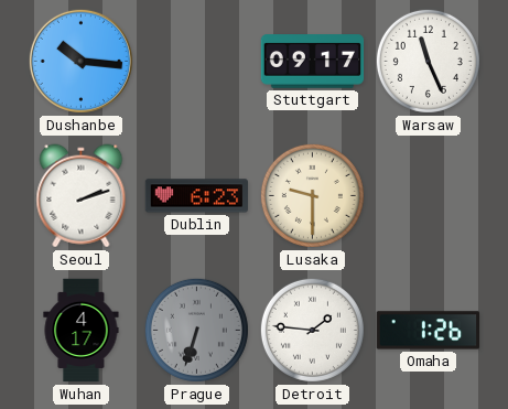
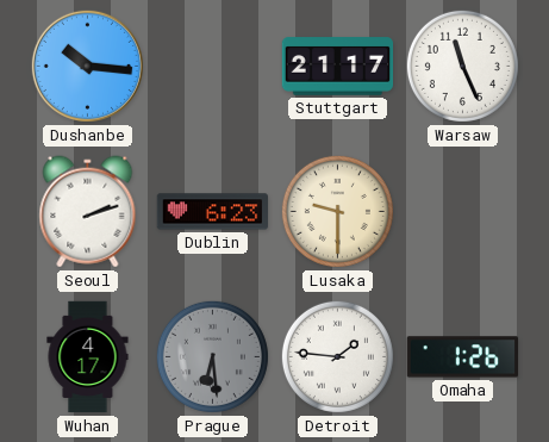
Stuttgart: 09:17 -> 21:17 (338, 67)
Prague: 6:33 -> 6:29 (212, 356)
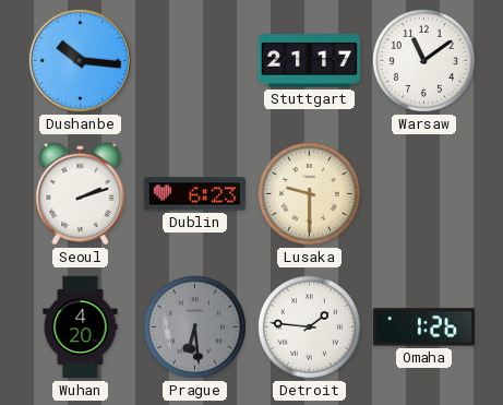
Warsaw: 11:26 -> 11:09 (423, 60)
Wuhan: 4:17 -> 4:20 (81, 327)
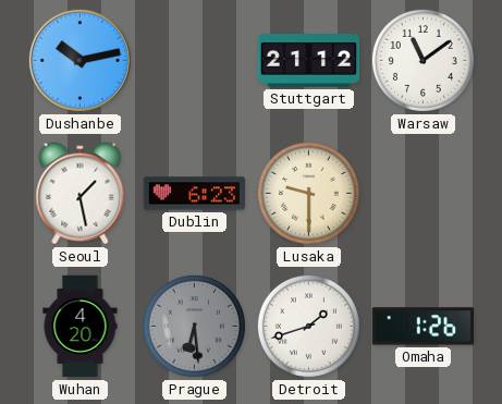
Dushanbe: 10:16 -> 10:13 (79, 60)
Stuttgart: 21:17 -> 21:12 (309, 61)
Seoul: 2:12 -> 1:28 (81, 194)
Detroit: 1:46 -> 1:42 (308, 326)
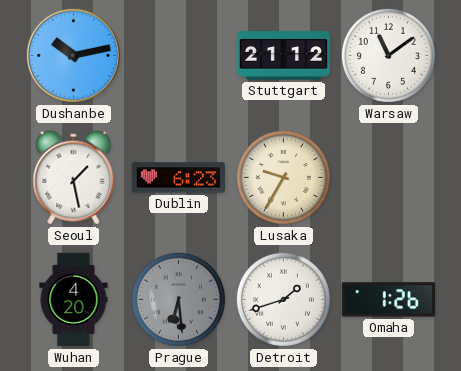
Lusaka: 9:30 -> 9:35 (283, 177)
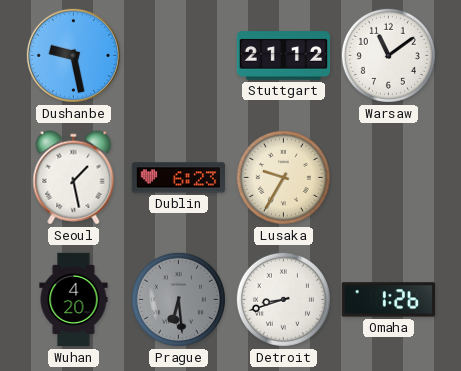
Dushanbe: 10:13 -> 9:28 (73, 55)
Detroit: 1:42 -> 8:42 (283, 299)
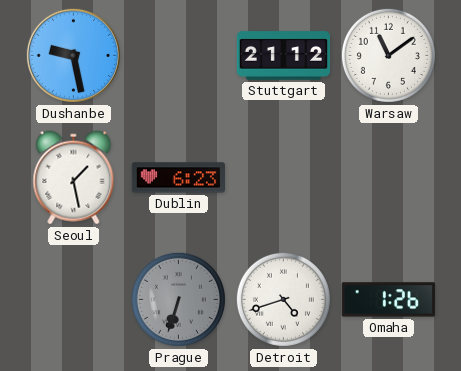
Lusaka: 9:35 -> none (283, 177)
Wuhan: 4:20 -> none (74, 300)
Prague: 6:29 -> 6:33 (178, 299)
Detroit: 8:42 -> 4:42 (283, 299)
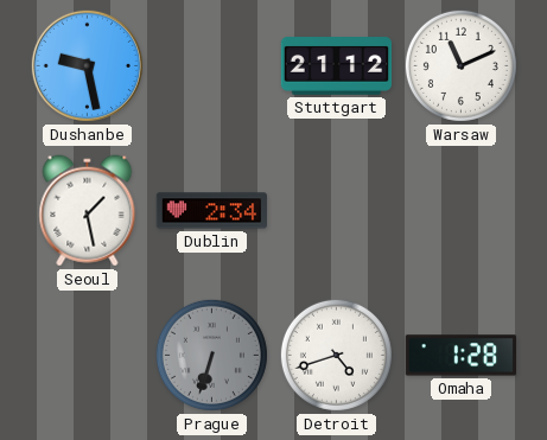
Warsaw: 11:09 -> 11:11 (460, 65)
Dublin: 6:23 -> 2:34 (211, 211)
Omaha: 1:26 -> 1:28 (462, 356)
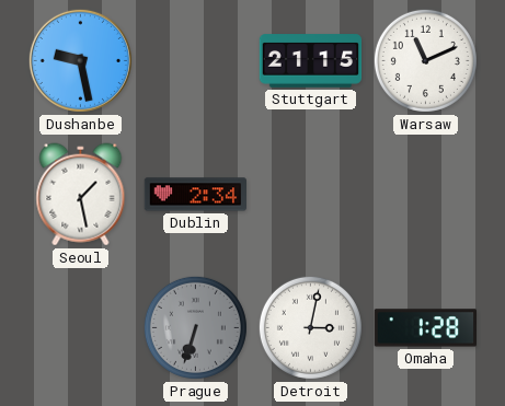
Stuttgart: 21:12 -> 21:15 (311, 61)
Detroit: 4:42 -> 3:02 (310, 327)
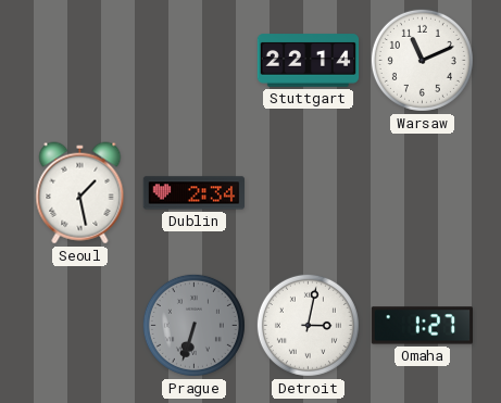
Dushanbe: 9:28 -> none (80, 60)
Stuttgart: 21:15 -> 22:14 (309, 61)
Omaha: 1:28 -> 1:27 (423, 326)
